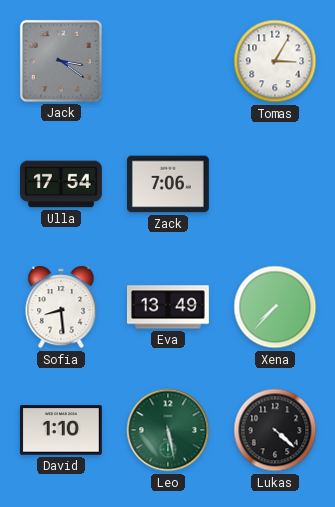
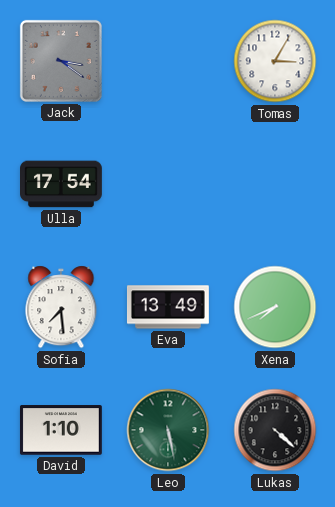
Zack: 7:06 -> none (168, 184)
Sofia: 8:29 -> 7:29 (61, 307)
Xena: 7:37 -> 7:41 (275, 307)
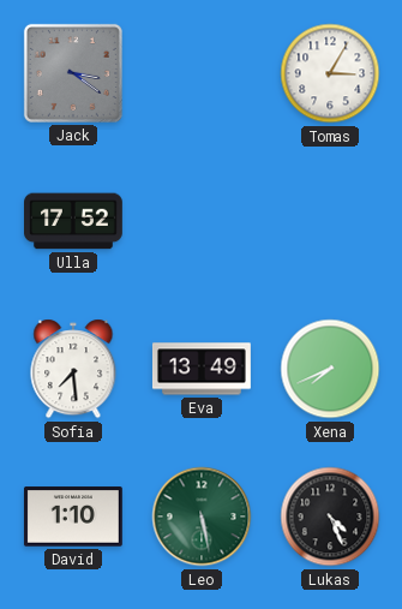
Ulla: 17:54 -> 17:52 (74, 221)
Lukas: 4:22 -> 4:26 (330, 517)
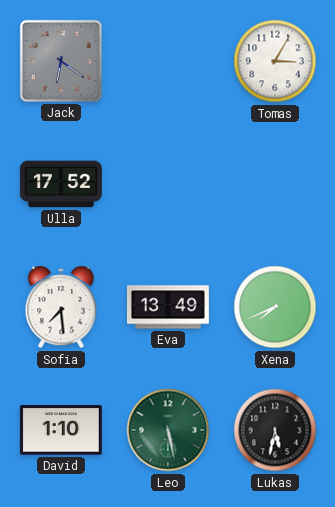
Jack: 3:21 -> 6:21 (61, 61)
Lukas: 4:26 -> 5:32 (275, 430)
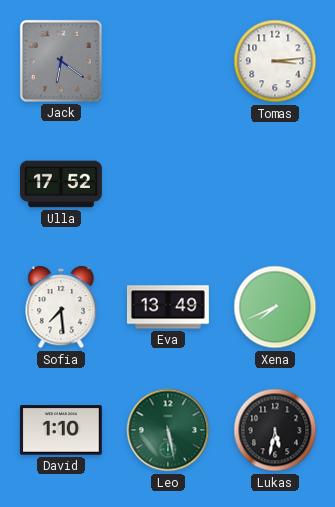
Tomas: 3:05 -> 3:14 (275, 61)
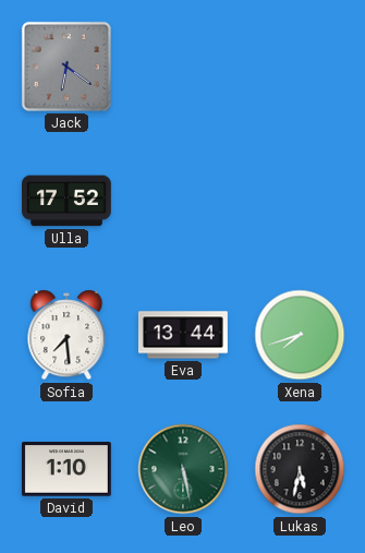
Tomas: 3:14 -> none (275, 61)
Eva: 13:49 -> 13:44 (183, 335)
Xena: 7:41 -> 7:42 (300, 335)
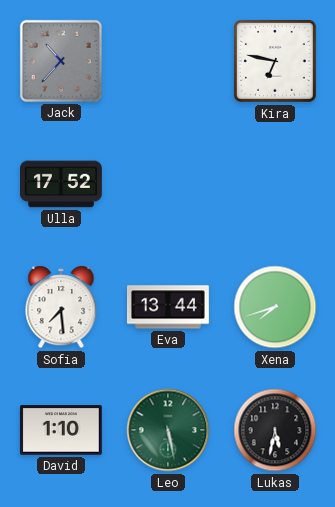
Jack: 6:21 -> 10:37 (61, 61)
Kira: none -> 6:47 (276, 62)
